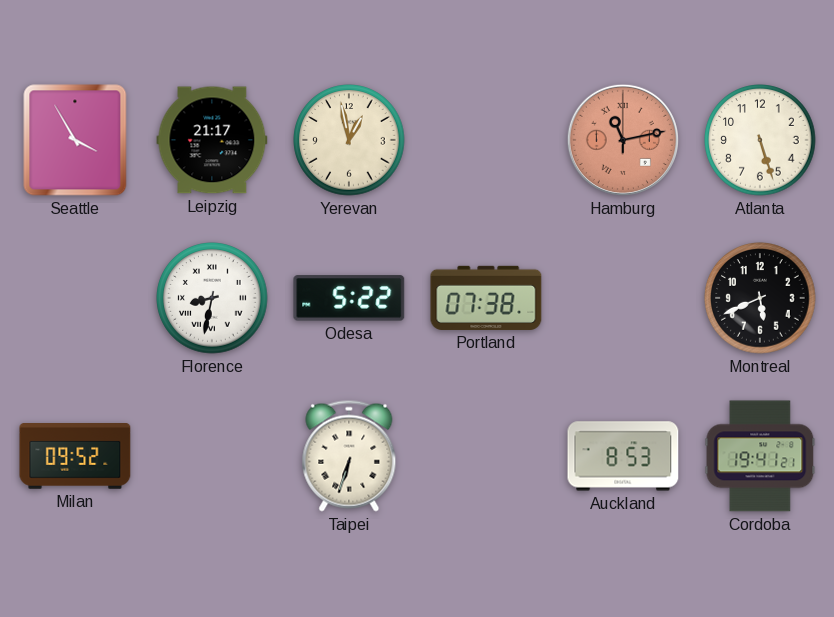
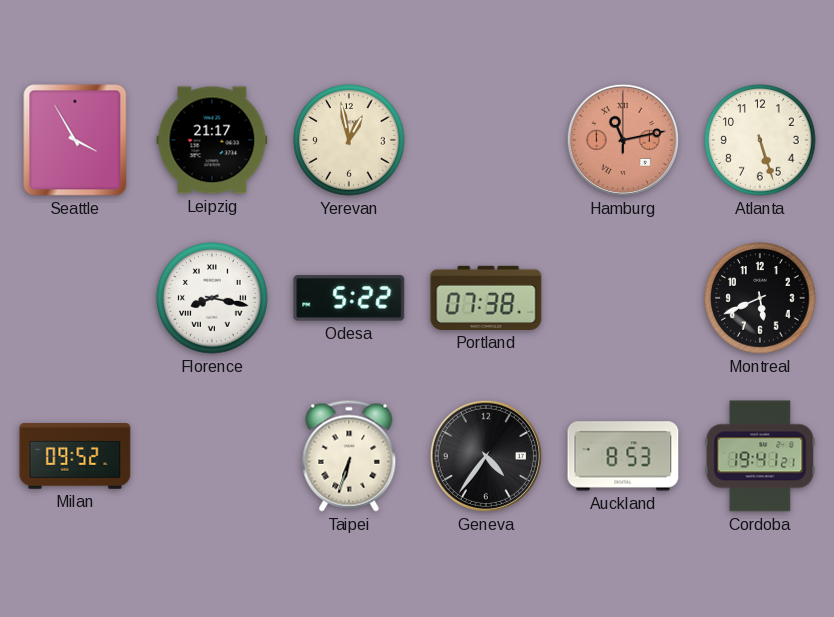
Florence: 8:32 -> 8:17 (212, 298)
Geneva: none -> 4:36 (486, 456)
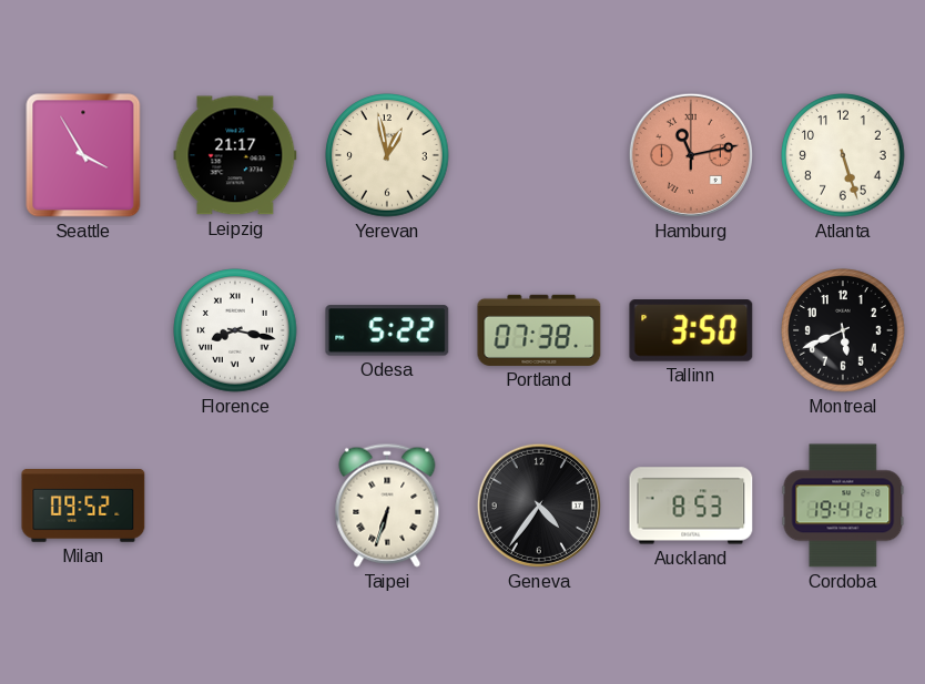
Tallinn: none -> 3:50 (691, 330)
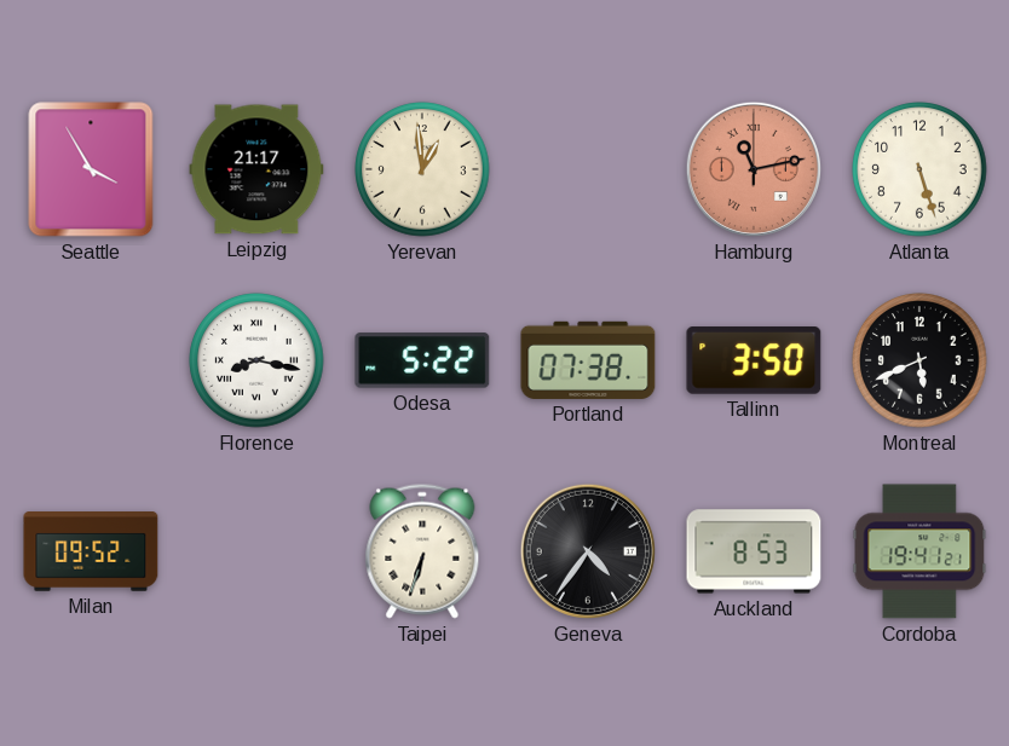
Yerevan: 12:58 -> 12:59 (422, 169)
